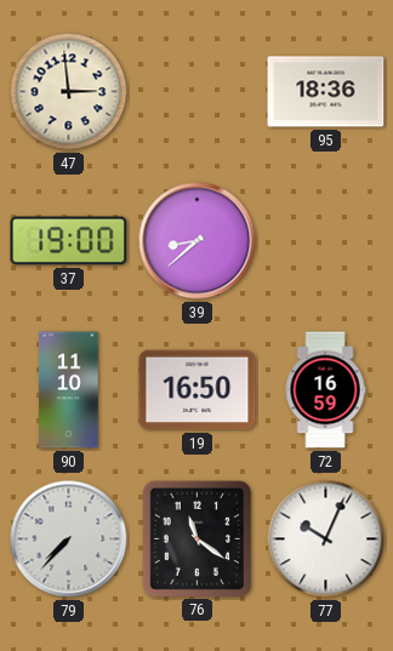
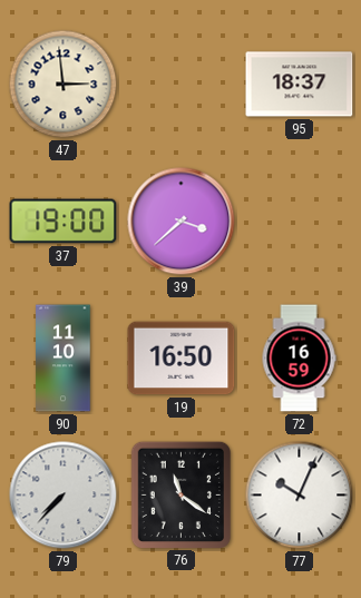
95: 18:36 -> 18:37 (300, 85)
39: 8:38 -> 3:38 (182, 222)
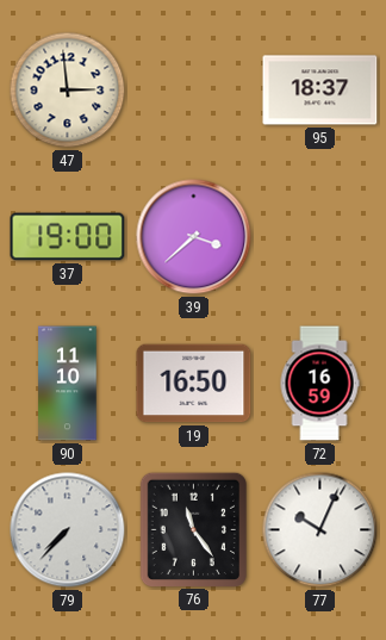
76: 11:21 -> 11:24 (193, 529)
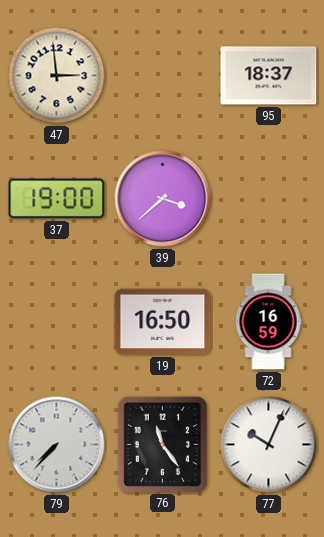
90: 11:10 -> none (68, 384)
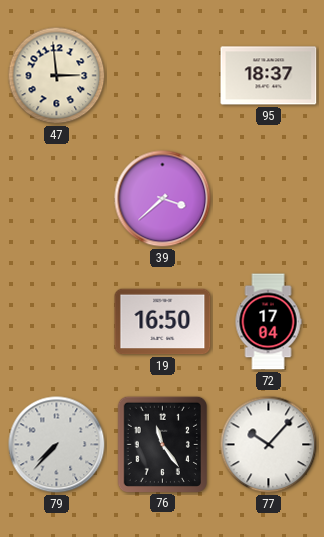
37: 19:00 -> none (57, 199)
72: 16:59 -> 17:04 (268, 322)
77: 10:04 -> 10:07 (269, 445)
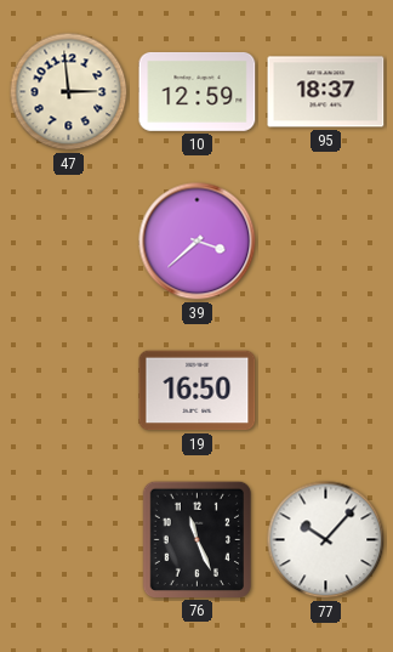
10: none -> 12:59 (198, 91)
72: 17:04 -> none (268, 322)
79: 7:37 -> none (57, 445)
76: 11:24 -> 11:26 (196, 539)
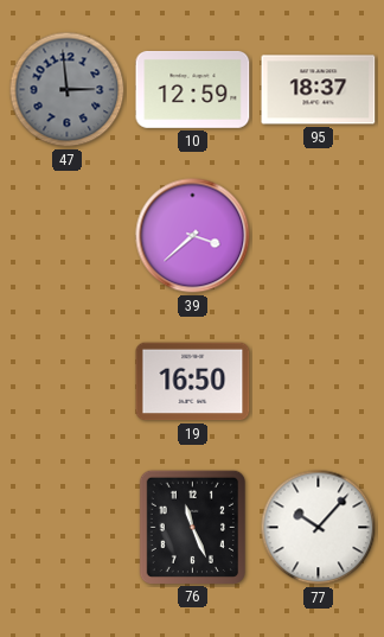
47 dial: cream -> grey (68, 90)
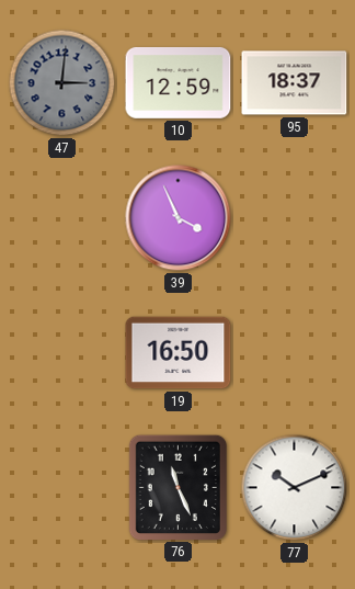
47: 2:59 -> 3:01 (62, 83)
39: 3:38 -> 3:56 (179, 218)
77: 10:07 -> 10:11 (295, 488)
